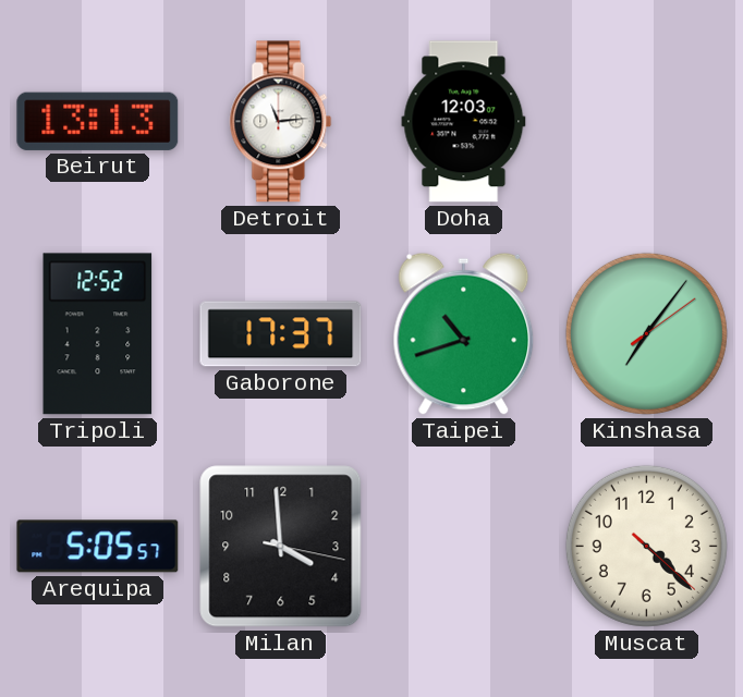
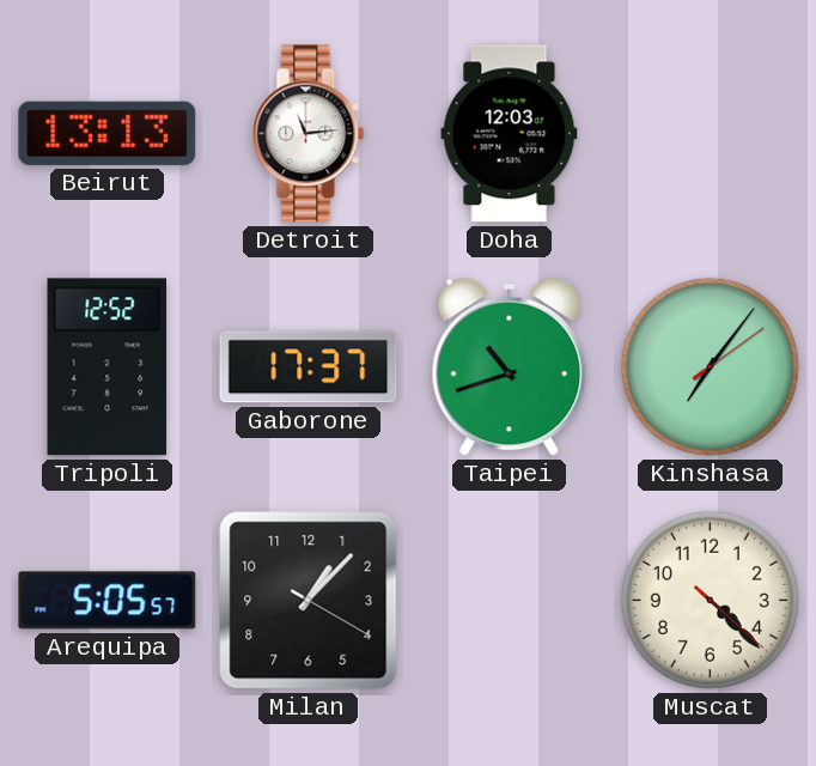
Milan: 3:59 -> 1:07 (309, 601)
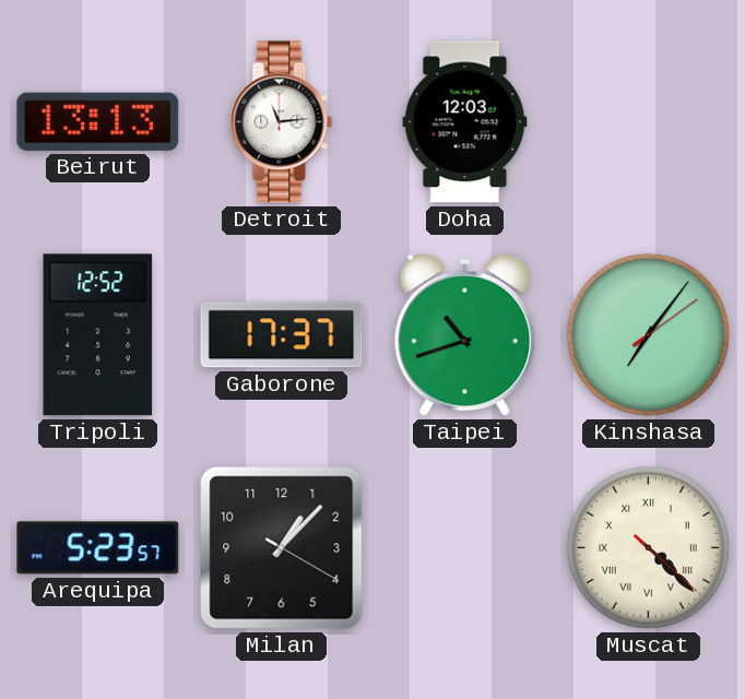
Arequipa: 5:05 -> 5:23 (98, 548)
Muscat numerals: Arabic -> Roman (648, 547)
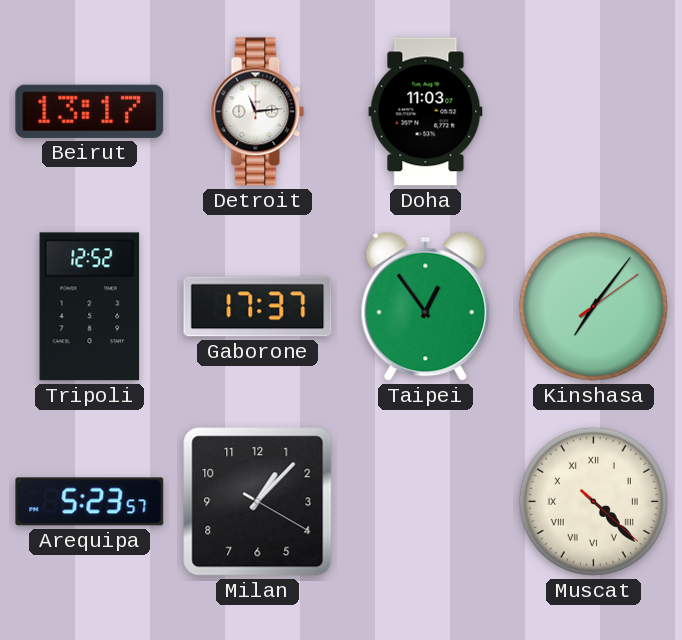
Beirut: 13:13 -> 13:17 (90, 111)
Doha: 12:03 -> 11:03 (426, 112)
Taipei: 10:42 -> 12:54 (426, 306)
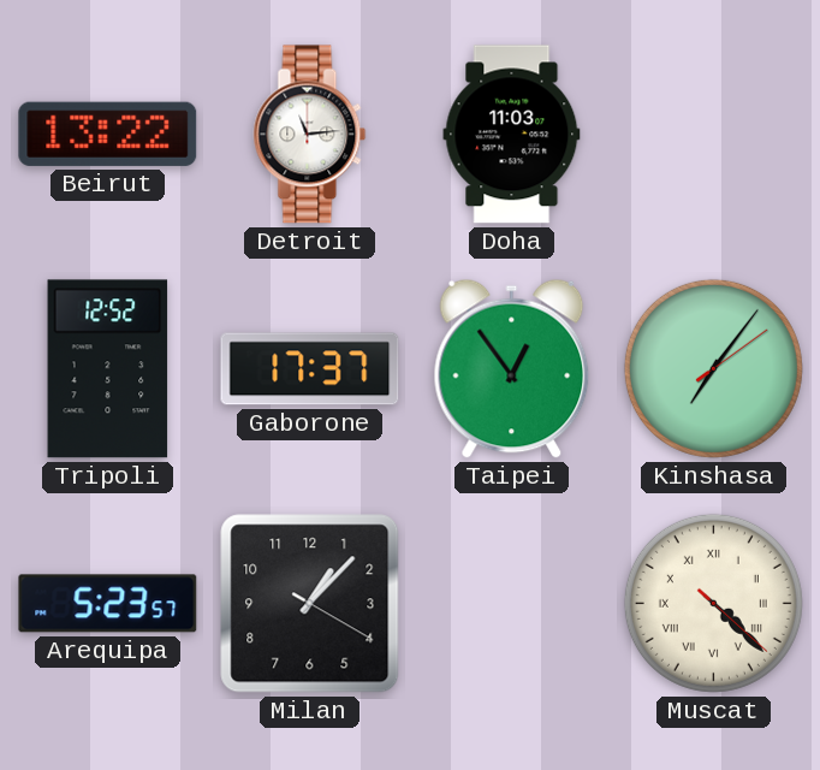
Beirut: 13:17 -> 13:22 (108, 134)
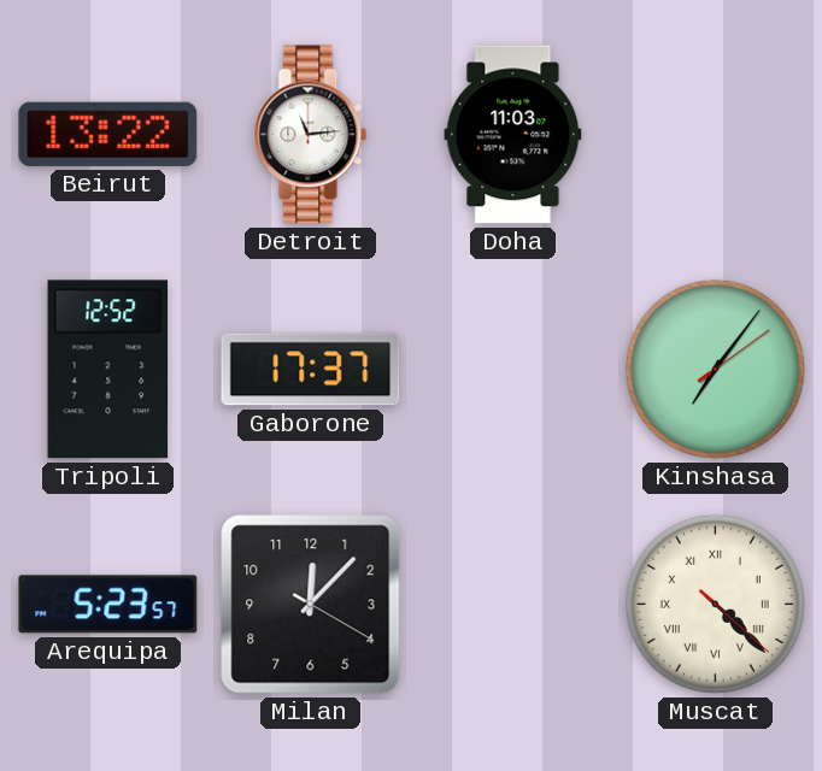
Taipei: 12:54 -> none (512, 368)
Milan: 1:07 -> 12:07 (311, 605)
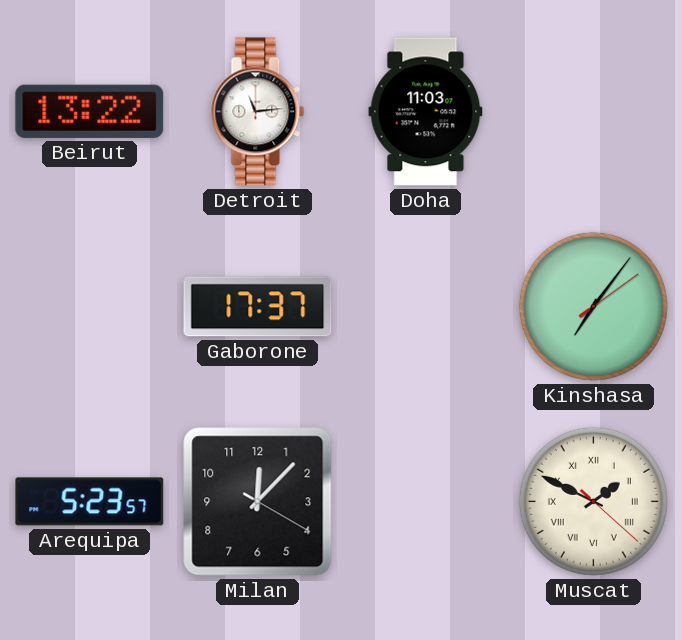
Tripoli: 12:52 -> none (108, 370)
Muscat: 4:22 -> 1:49 (593, 501)
